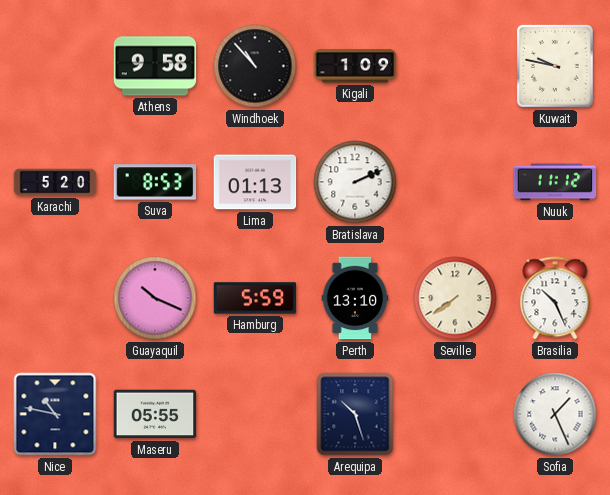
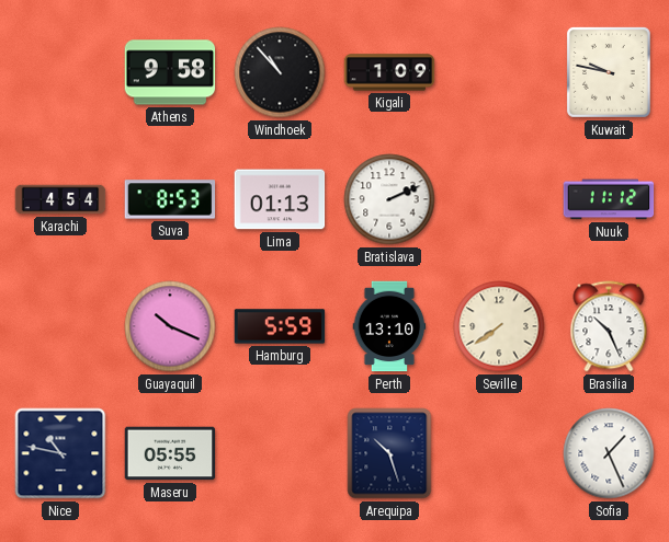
Karachi: 5:20 -> 4:54 (60, 199)
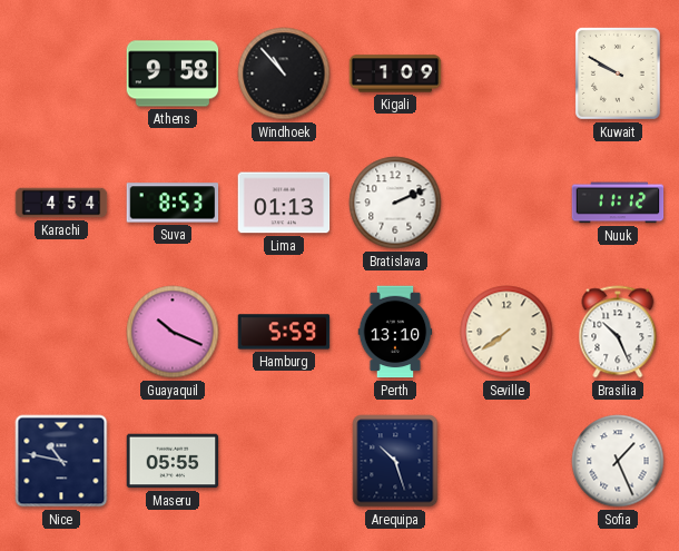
Kuwait: 9:47 -> 9:50 (618, 73)
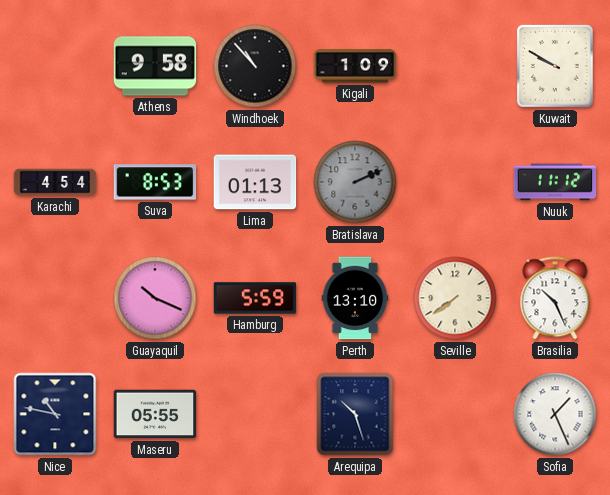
Bratislava dial: white -> grey (355, 182)
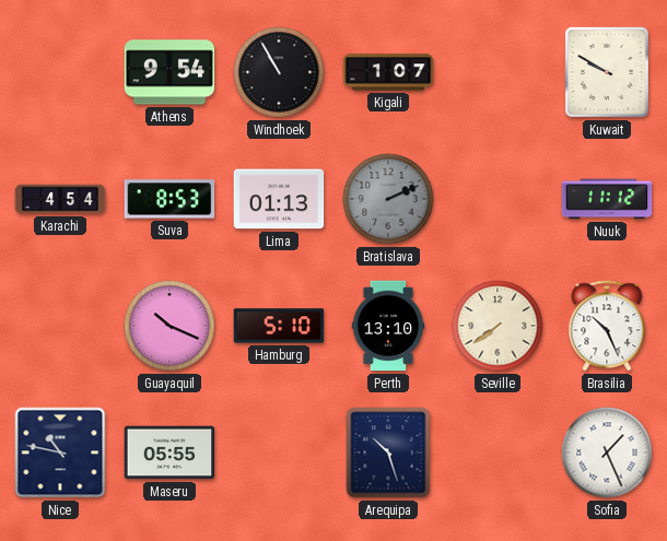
Athens: 9:58 -> 9:54 (169, 72)
Windhoek: 10:53 -> 10:55 (279, 72)
Kigali: 1:09 -> 1:07 (388, 72)
Hamburg: 5:59 -> 5:10 (279, 326)
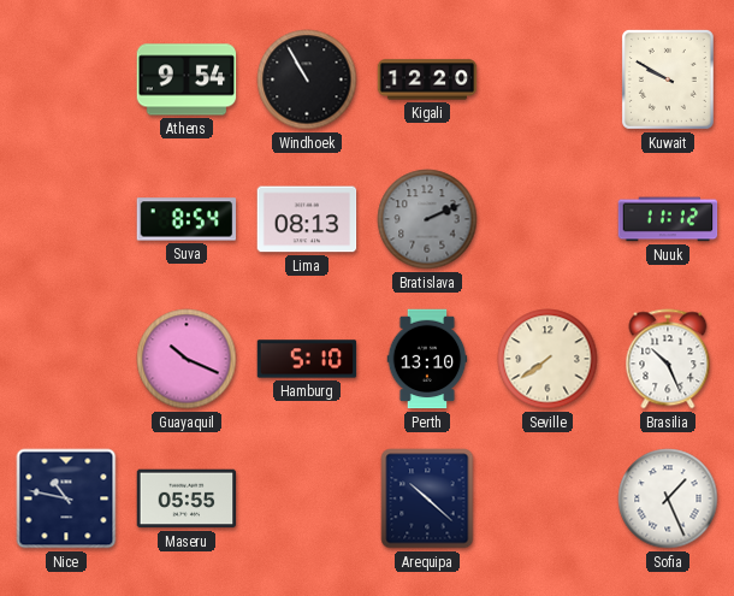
Kigali: 1:07 -> 12:20 (427, 79)
Karachi: 4:54 -> none (60, 199)
Suva: 8:53 -> 8:54 (187, 219)
Lima: 01:13 -> 08:13 (307, 219)
Arequipa: 10:27 -> 10:22 (427, 498)
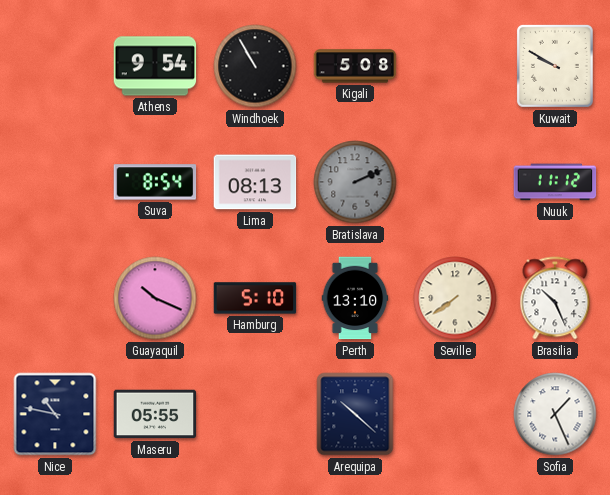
Kigali: 12:20 -> 5:08 (355, 66)
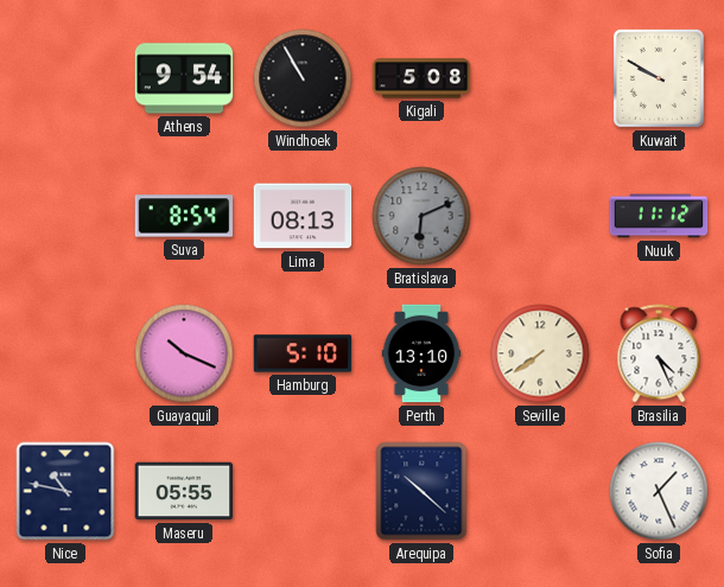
Bratislava: 2:11 -> 6:11 (421, 216)
Brasilia: 10:26 -> 4:26 (659, 353)
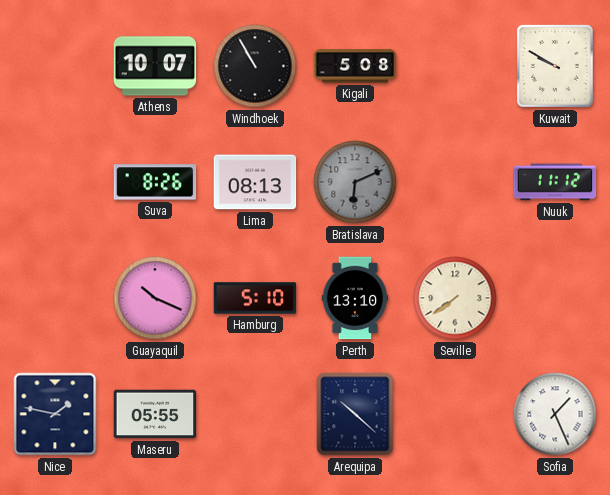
Athens: 9:54 -> 10:07 (155, 66)
Suva: 8:54 -> 8:26 (155, 182)
Brasilia: 4:26 -> none (659, 353)
Nice: 10:47 -> 1:47 (55, 414)
